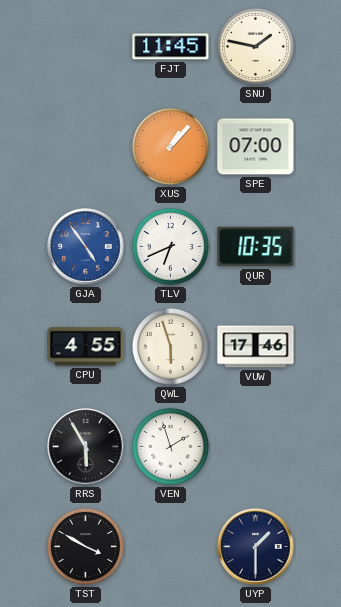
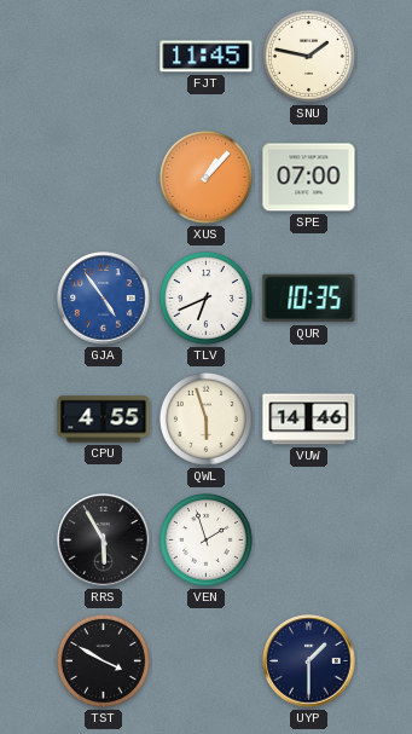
VUW: 17:46 -> 14:46 (309, 420)
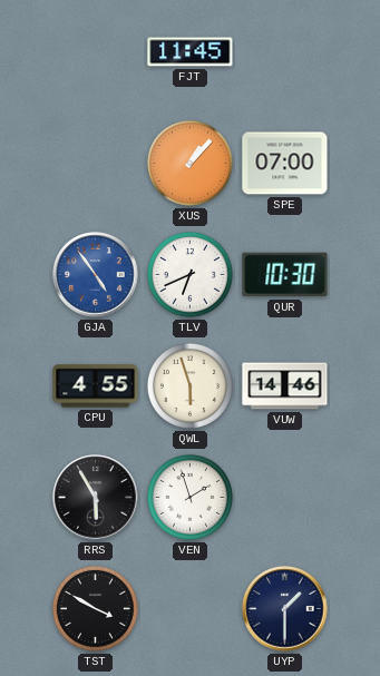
SNU: 1:47 -> none (308, 56)
QUR: 10:35 -> 10:30 (285, 275)
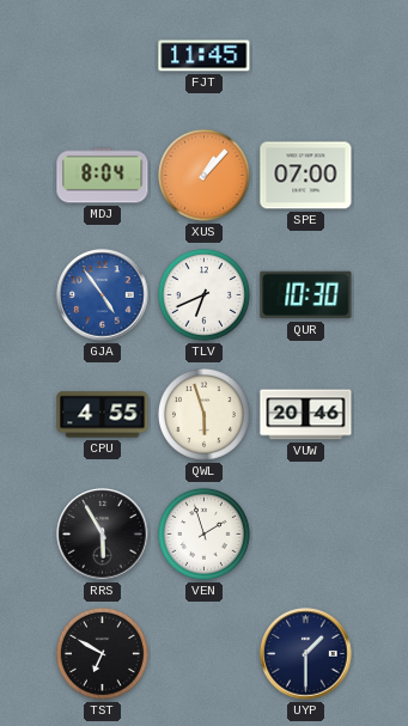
MDJ: none -> 8:04 (103, 176)
VUW: 14:46 -> 20:46 (306, 415)
TST: 3:50 -> 6:50 (102, 653)
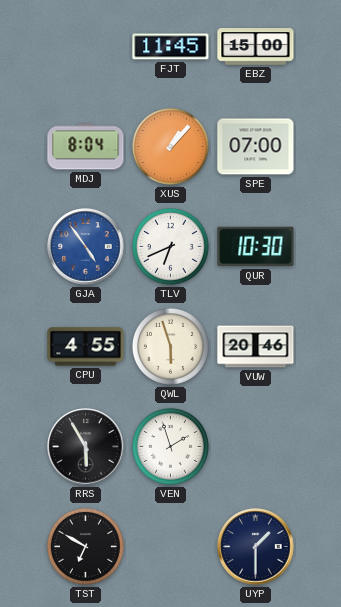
EBZ: none -> 15:00 (256, 47)
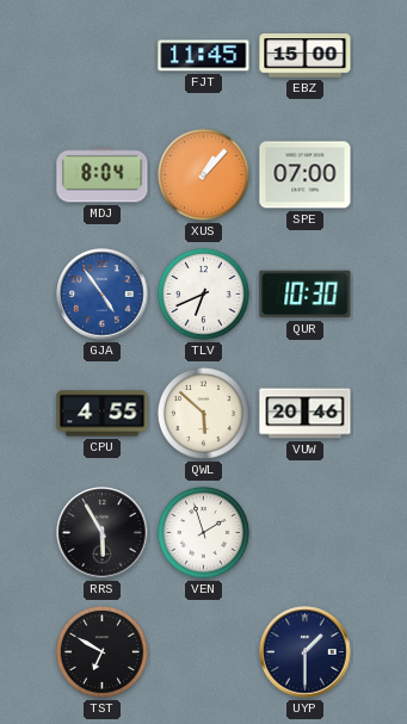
QWL: 5:57 -> 5:52 (203, 413)
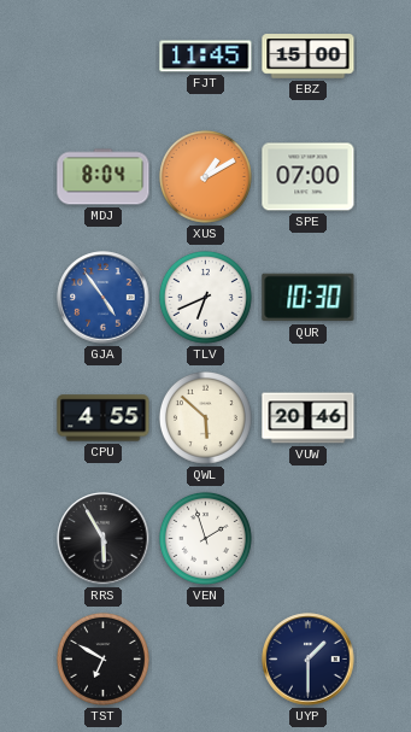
XUS: 1:07 -> 1:10 (205, 176)
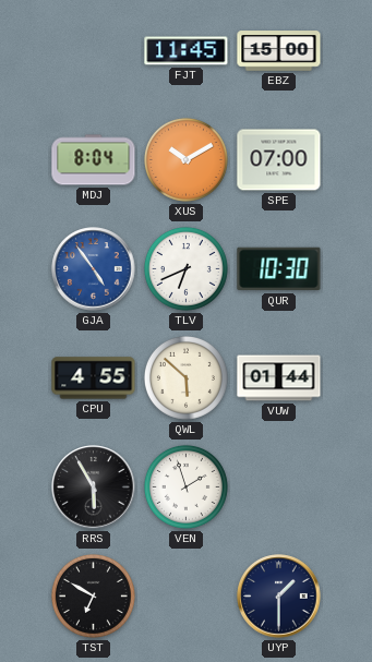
XUS: 1:10 -> 10:10 (185, 159)
VUW: 20:46 -> 01:44 (279, 378)
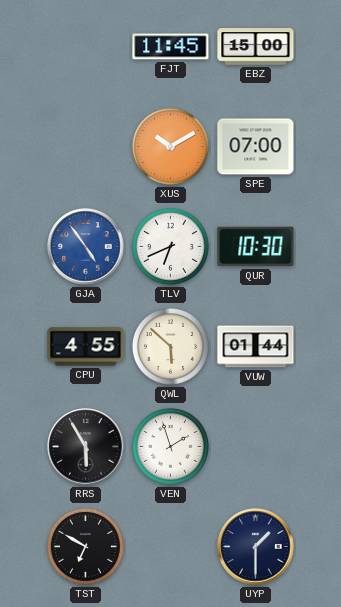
MDJ: 8:04 -> none (94, 160)
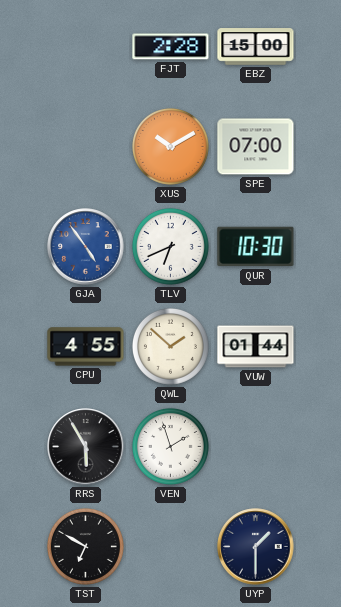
FJT: 11:45 -> 2:28 (171, 47)
QWL: 5:52 -> 1:52 (170, 346)
